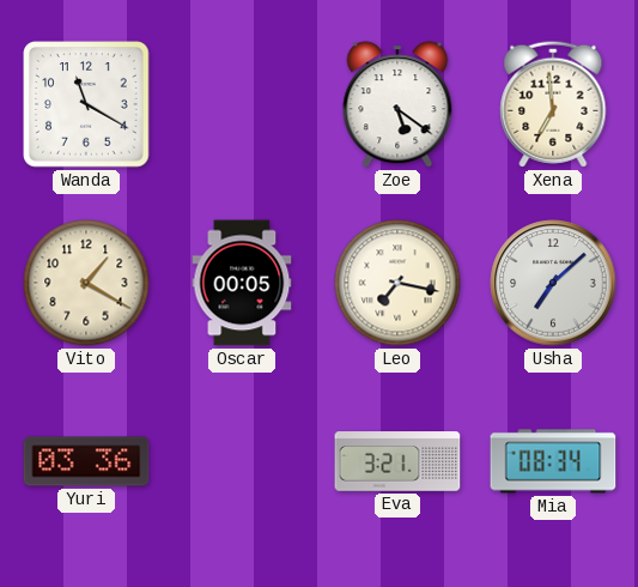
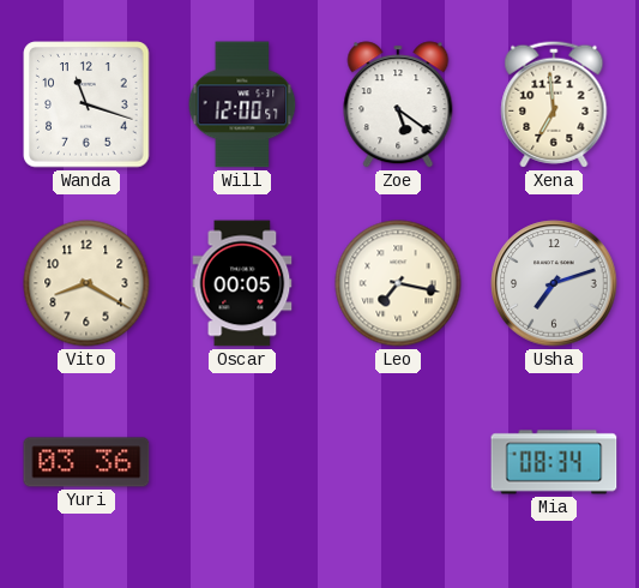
Wanda: 11:20 -> 11:18 (86, 104)
Will: none -> 12:00 (242, 104)
Vito: 1:20 -> 8:20 (86, 283)
Usha: 7:08 -> 7:12 (554, 283)
Eva: 3:21 -> none (397, 461)
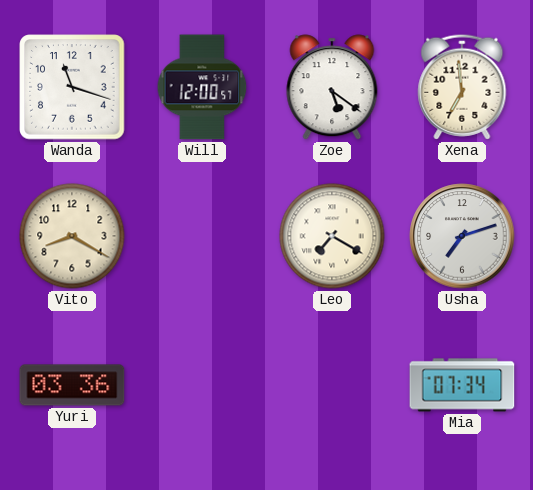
Oscar: 00:05 -> none (242, 283)
Leo: 7:17 -> 7:20 (332, 236)
Mia: 08:34 -> 07:34 (462, 385)
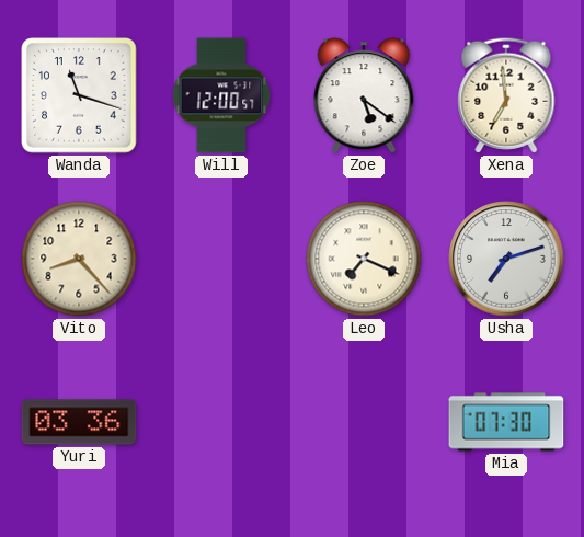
Vito: 8:20 -> 8:23 (79, 259)
Leo: 7:20 -> 7:19 (364, 259)
Mia: 07:34 -> 07:30 (506, 422)
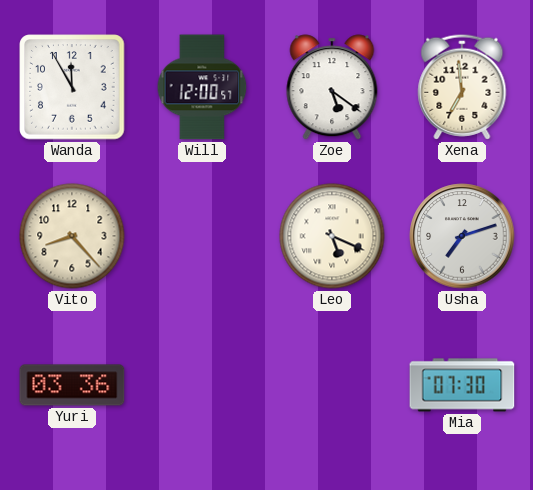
Wanda: 11:18 -> 11:55 (72, 87)
Leo: 7:19 -> 5:19 (332, 236)
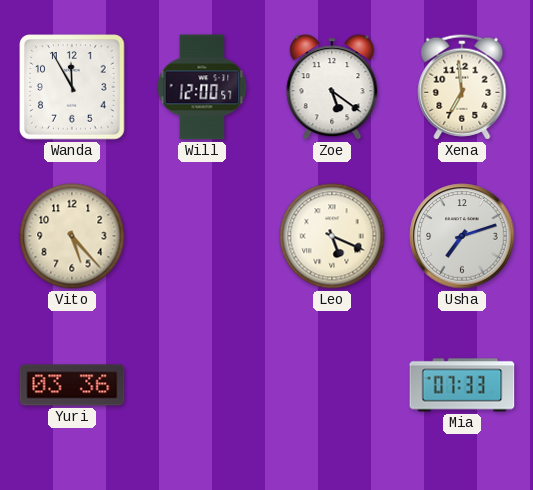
Vito: 8:23 -> 5:23 (72, 236)
Mia: 07:30 -> 07:33 (462, 385)
